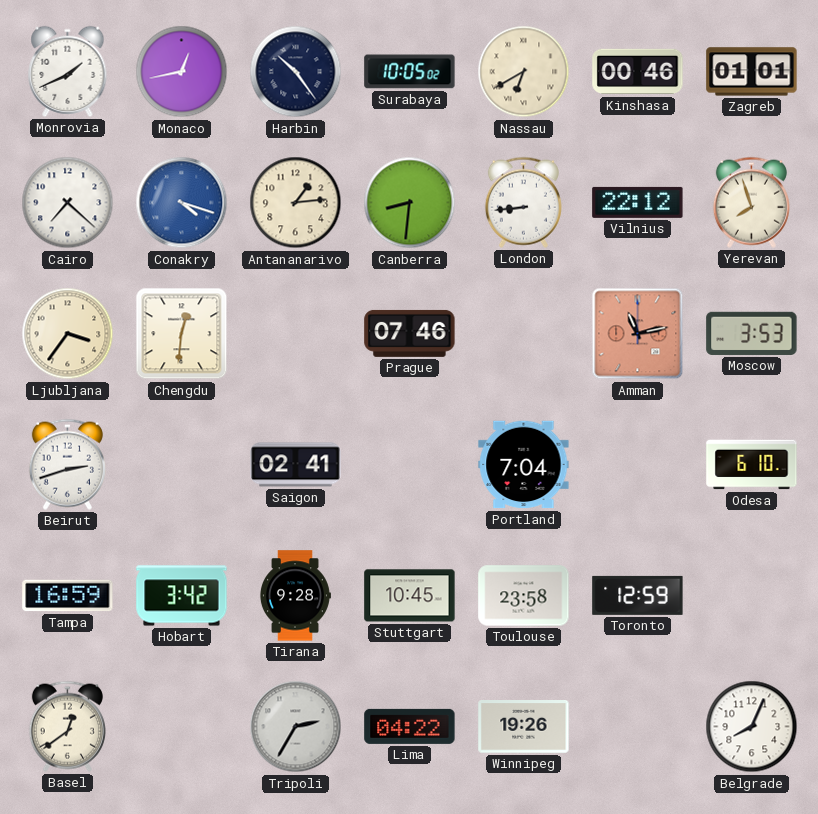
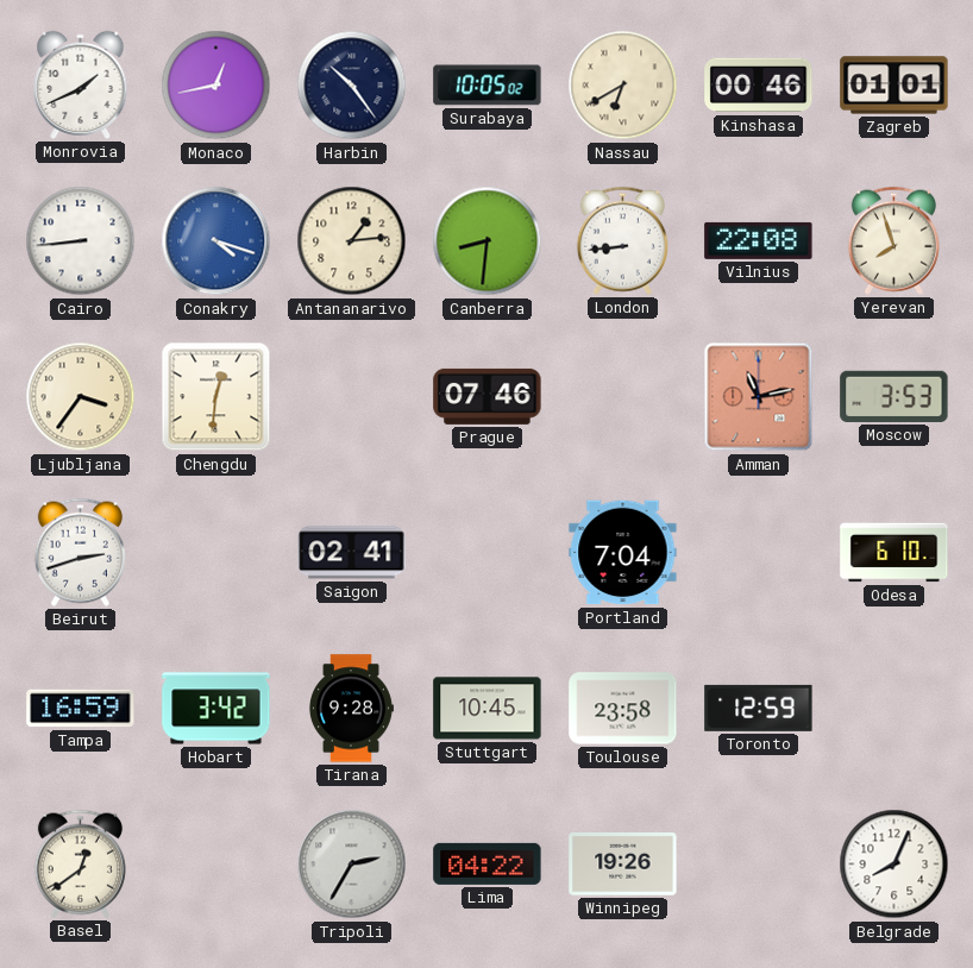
Cairo: 7:22 -> 8:44 (81, 241)
Vilnius: 22:12 -> 22:08 (759, 240)
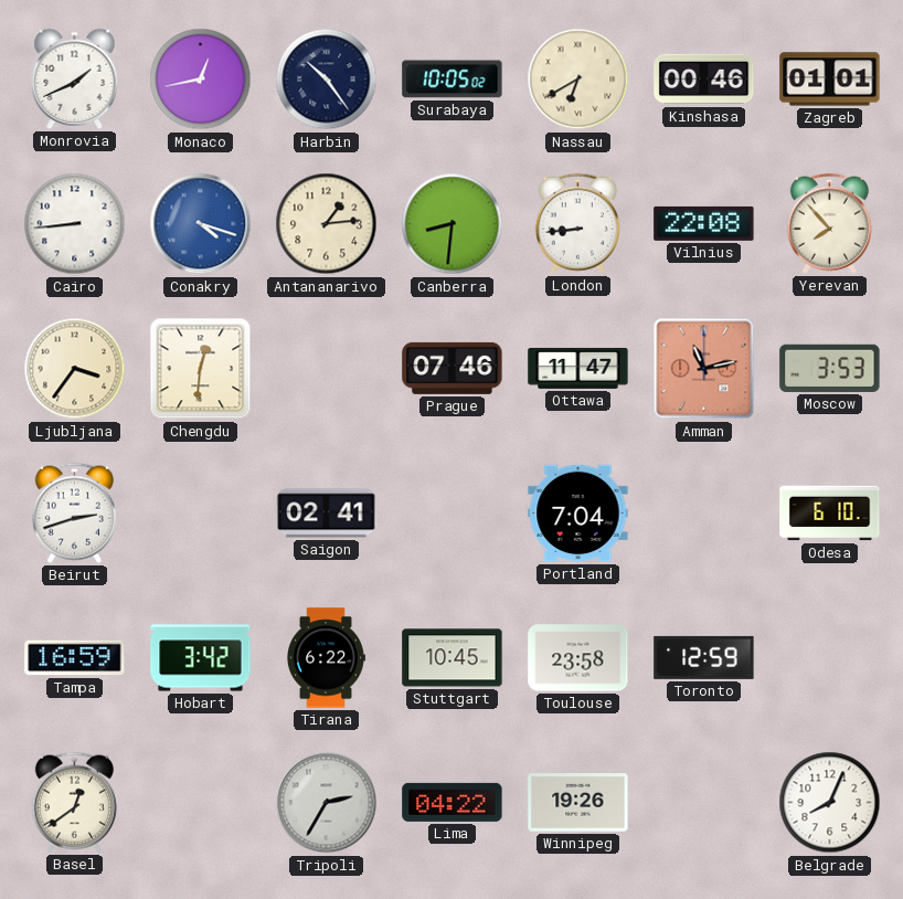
Yerevan: 7:57 -> 7:53 (829, 223)
Ottawa: none -> 11:47 (578, 368)
Tirana: 9:28 -> 6:22 (326, 658)
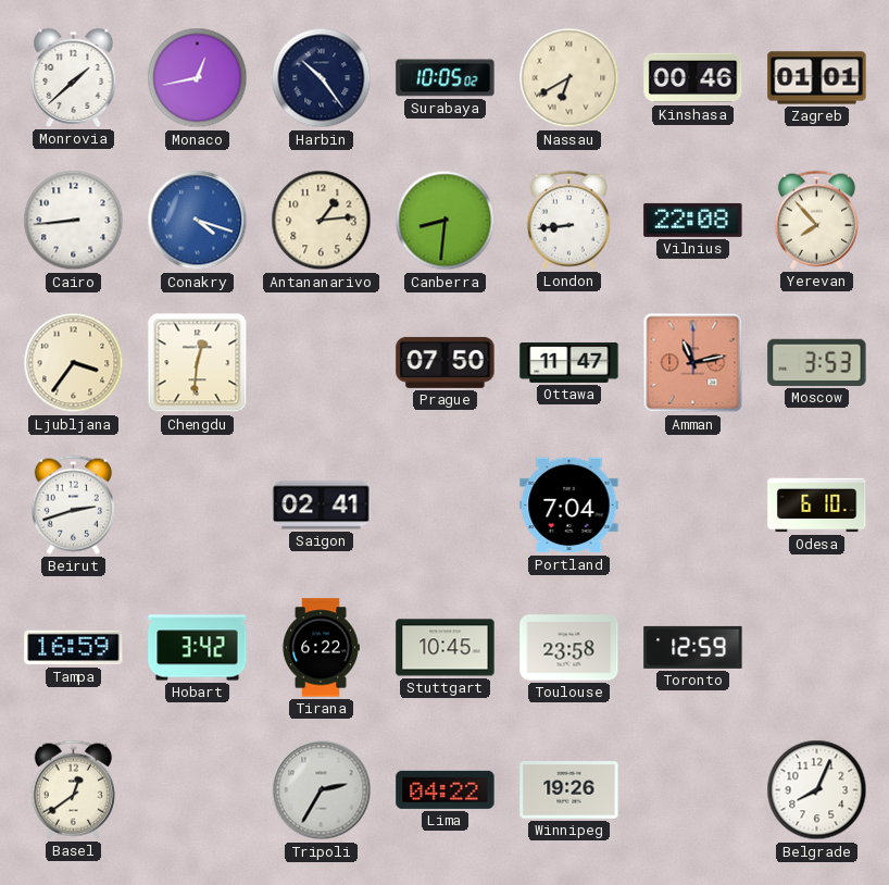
Monrovia: 1:41 -> 1:38 (74, 77)
Prague: 07:46 -> 07:50 (446, 362)
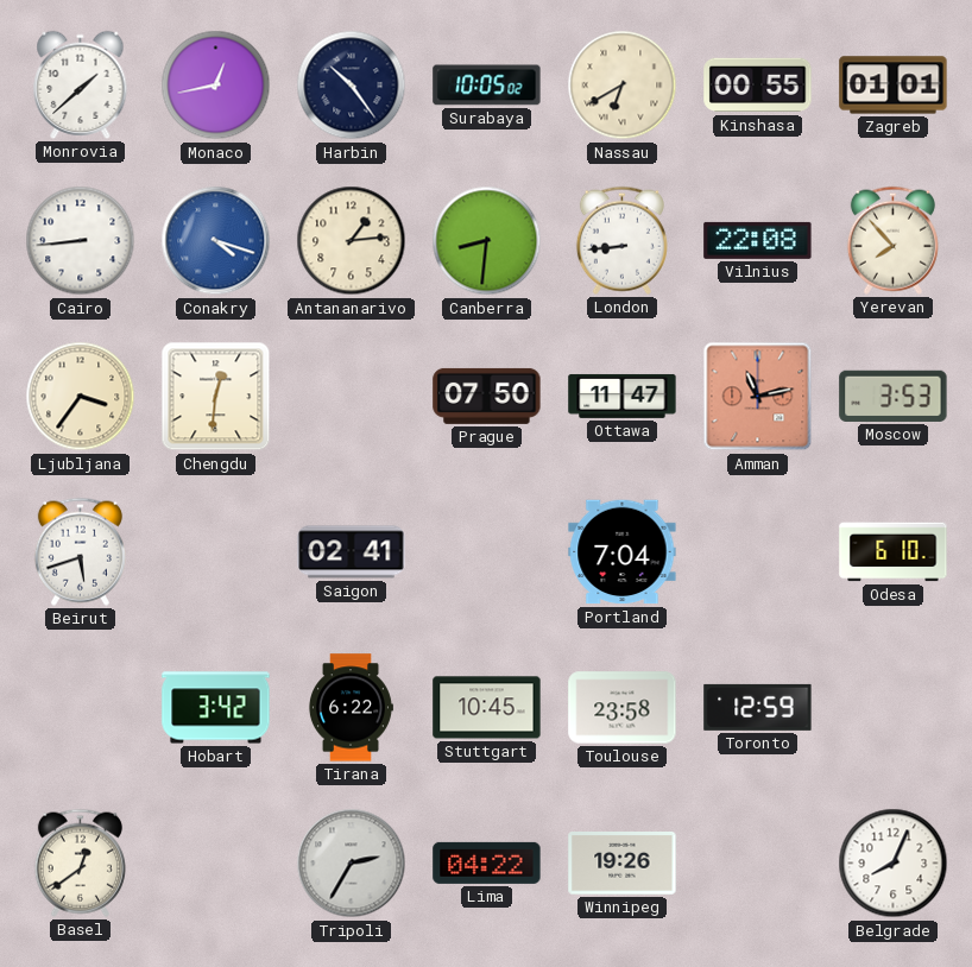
Kinshasa: 00:46 -> 00:55 (758, 86)
Beirut: 2:42 -> 5:42 (80, 551)
Tampa: 16:59 -> none (74, 648)
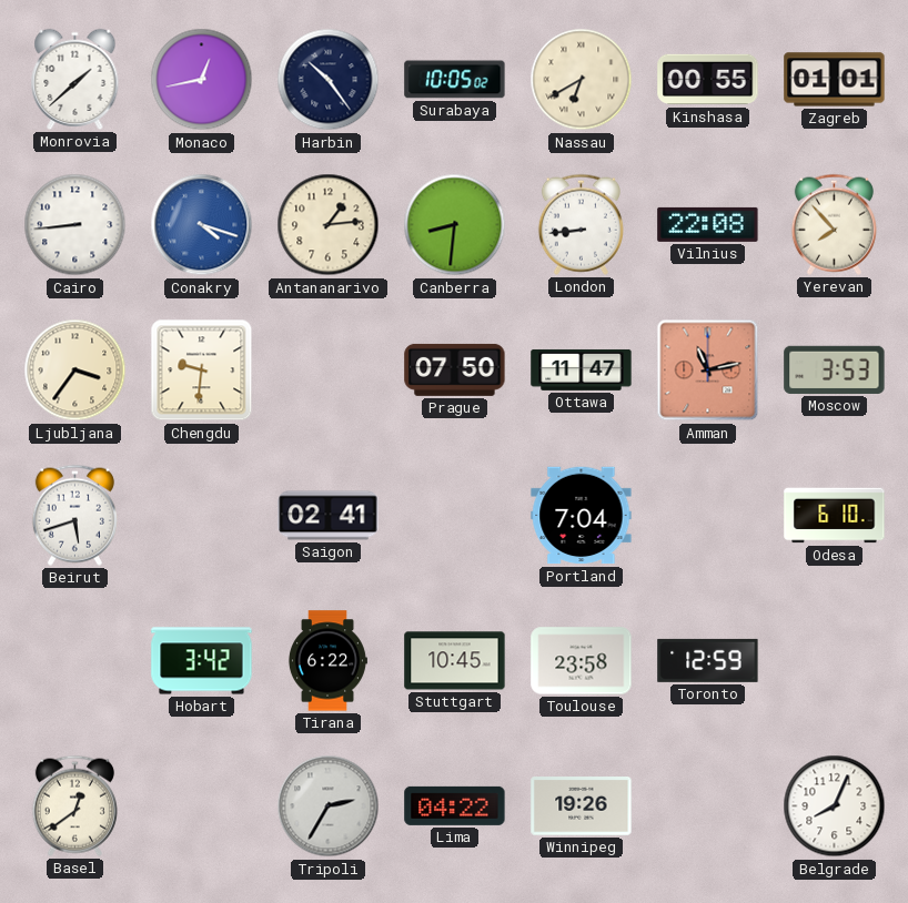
Chengdu: 12:31 -> 9:31 (202, 371)
